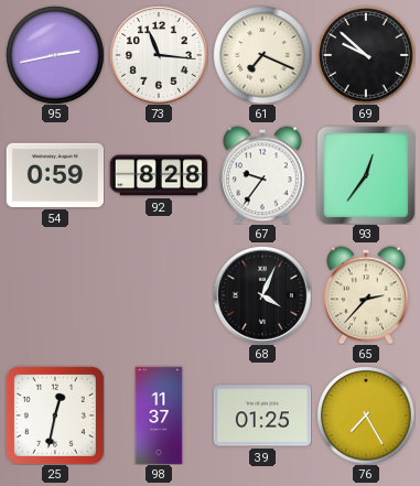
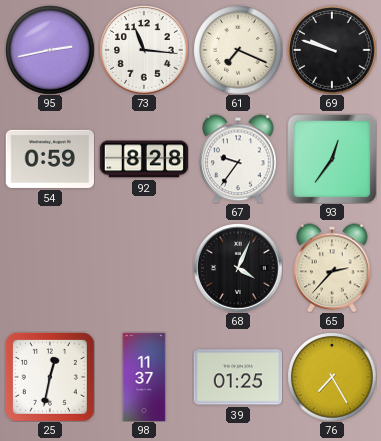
69: 9:52 -> 9:48 (332, 50)
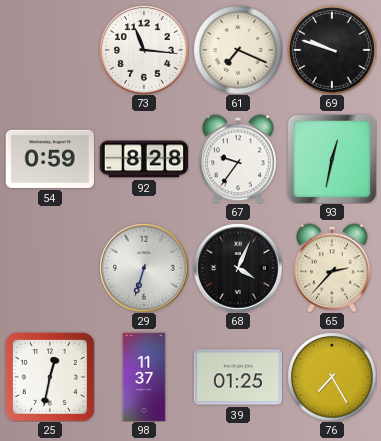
95: 2:43 -> none (50, 50)
93: 12:36 -> 12:32 (332, 159)
29: none -> 6:33 (144, 268)
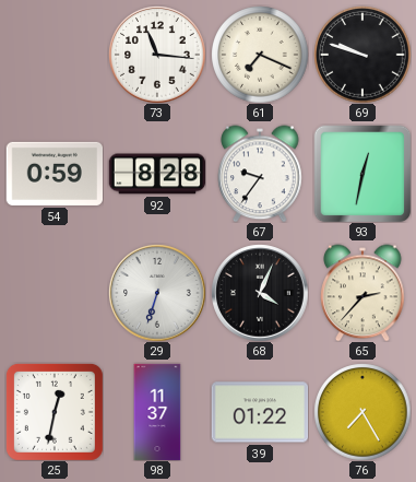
39: 01:25 -> 01:22 (260, 412)
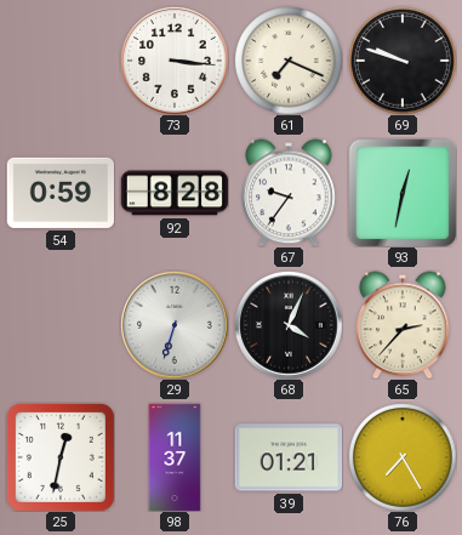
73: 11:16 -> 3:16 (175, 61)
39: 01:22 -> 01:21 (289, 457)
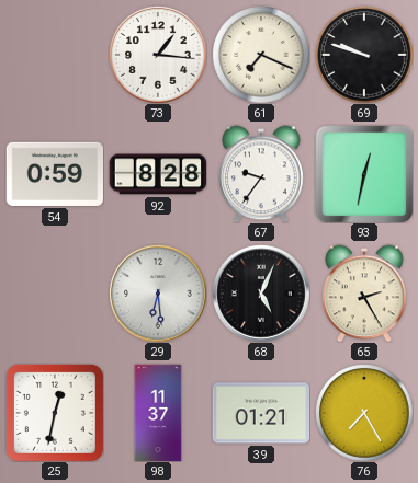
73: 3:16 -> 1:16 (158, 55)
29: 6:33 -> 6:29 (158, 294)
68: 4:04 -> 5:04 (261, 294)
65: 2:37 -> 2:25 (364, 294)
